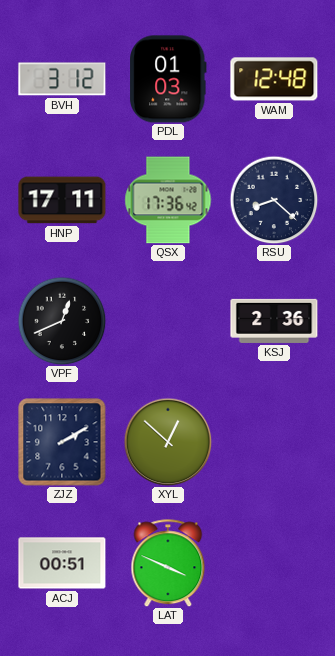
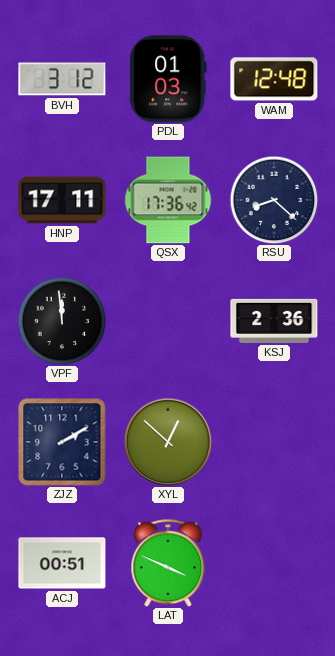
VPF: 12:41 -> 11:59 (62, 321)
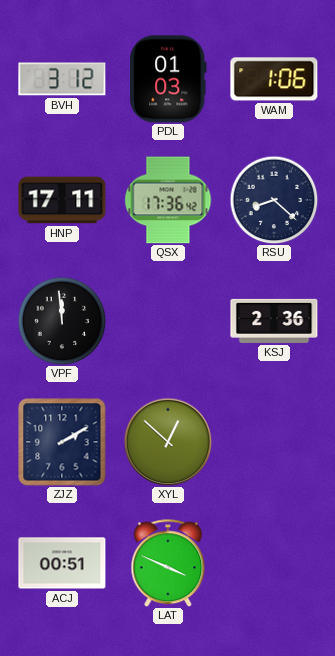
WAM: 12:48 -> 1:06 (274, 79)
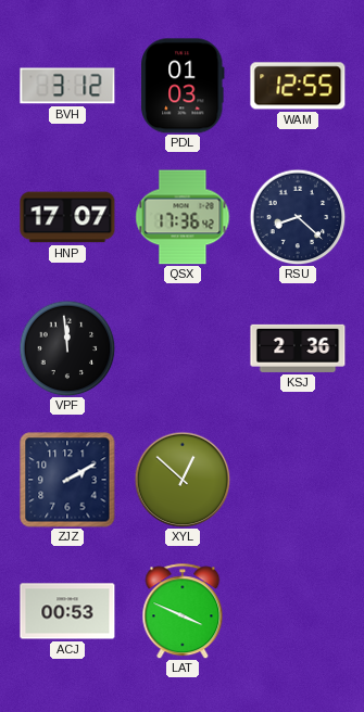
WAM: 1:06 -> 12:55 (298, 86)
HNP: 17:11 -> 17:07 (67, 217)
ACJ: 00:51 -> 00:53 (67, 611)
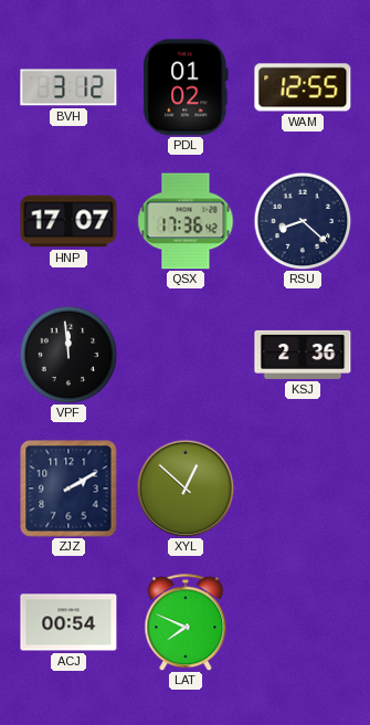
PDL: 01:03 -> 01:02 (186, 87)
ACJ: 00:53 -> 00:54 (68, 622)
LAT: 3:49 -> 7:49 (186, 622)
